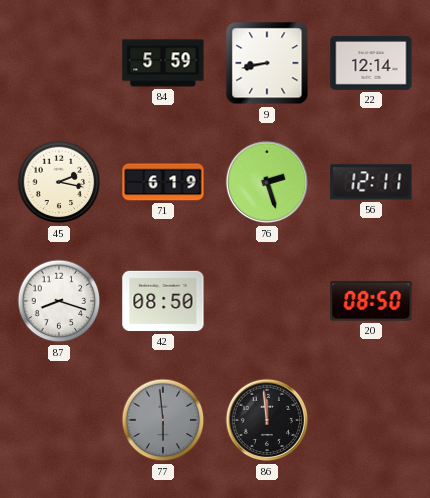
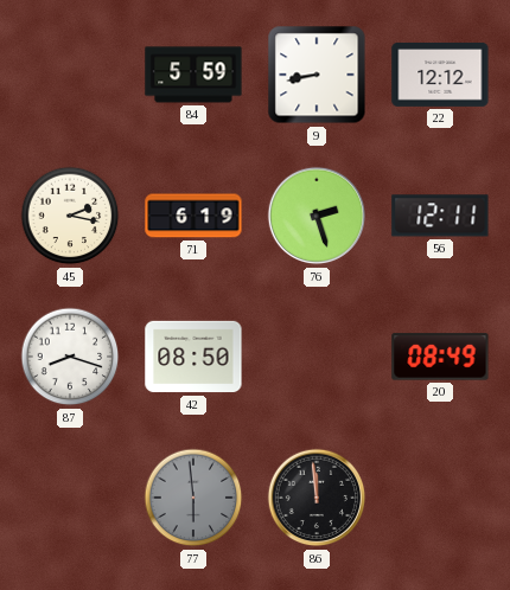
22: 12:14 -> 12:12 (440, 75)
20: 08:50 -> 08:49 (440, 357)
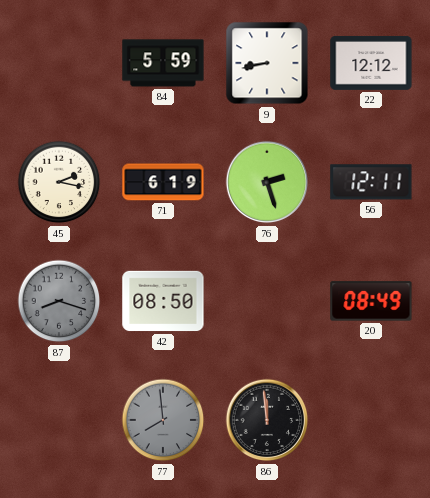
87 dial: white -> grey (59, 301)
77: 5:59 -> 7:59 (163, 420)
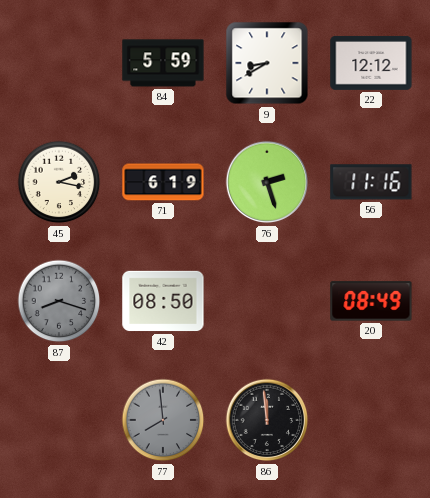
9: 8:43 -> 8:40 (267, 63)
56: 12:11 -> 11:16 (371, 182)
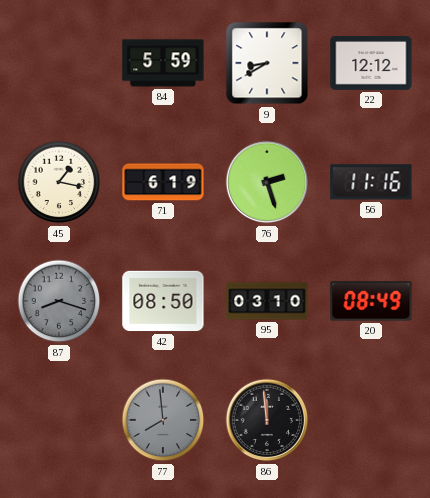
45: 2:17 -> 1:17 (59, 182)
95: none -> 03:10 (267, 301)
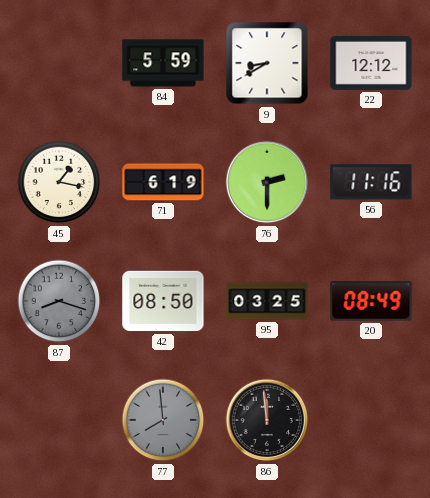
76: 2:27 -> 2:30 (267, 182)
95: 03:10 -> 03:25 (267, 301)
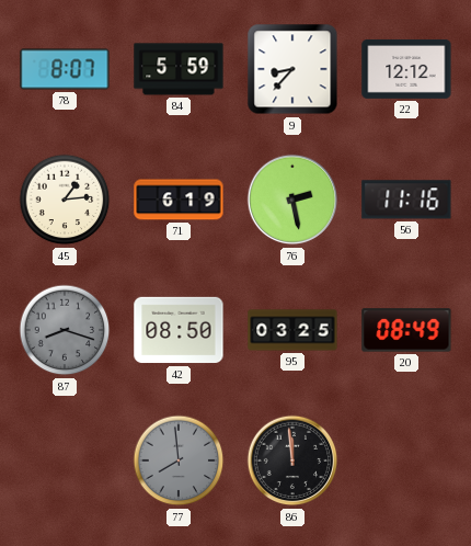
78: none -> 8:07 (65, 69)
9: 8:40 -> 8:37 (292, 69)
45: 1:17 -> 1:14 (65, 200)
76: 2:30 -> 2:28 (292, 200)
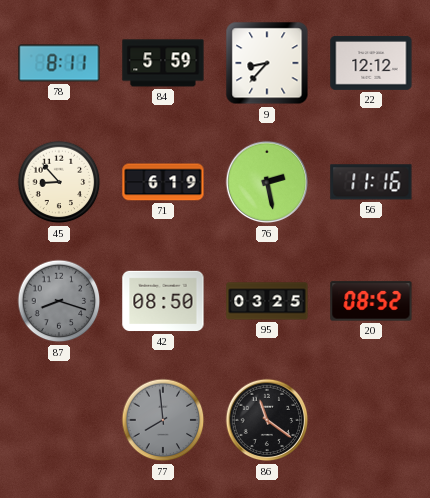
78: 8:07 -> 8:11 (59, 63)
45: 1:14 -> 8:53 (59, 182)
20: 08:49 -> 08:52 (371, 301)
86: 11:59 -> 11:21 (267, 420)
